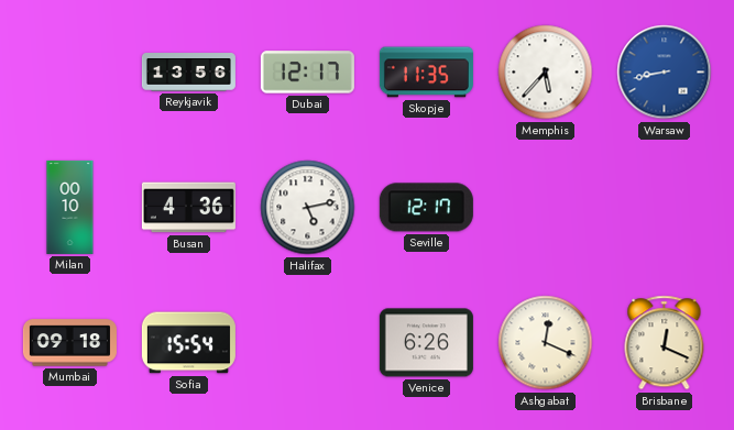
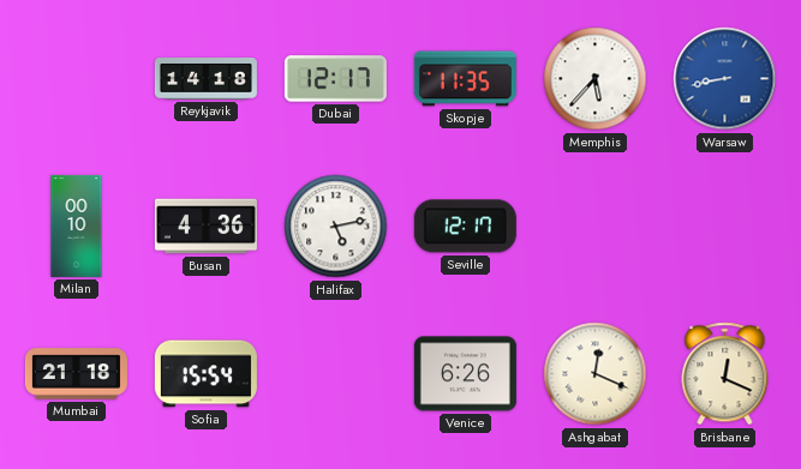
Reykjavik: 13:56 -> 14:18 (205, 79)
Mumbai: 09:18 -> 21:18 (76, 374)
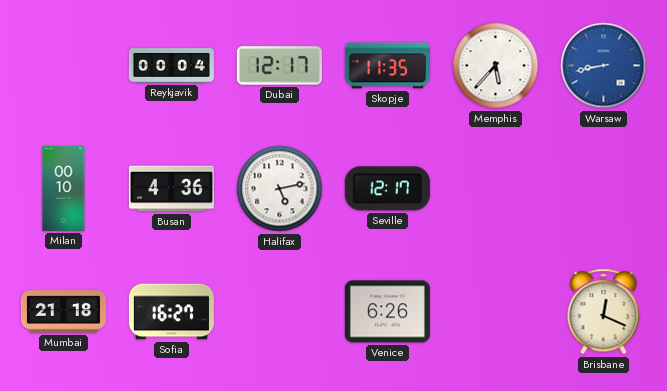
Reykjavik: 14:18 -> 00:04 (171, 66)
Sofia: 15:54 -> 16:27 (171, 312)
Ashgabat: 12:19 -> none (596, 374)
